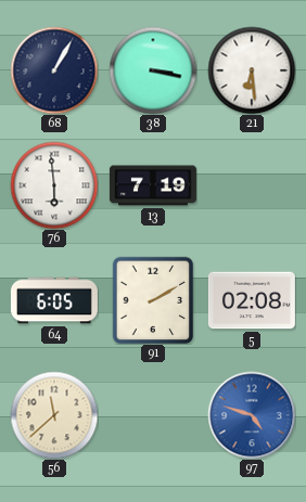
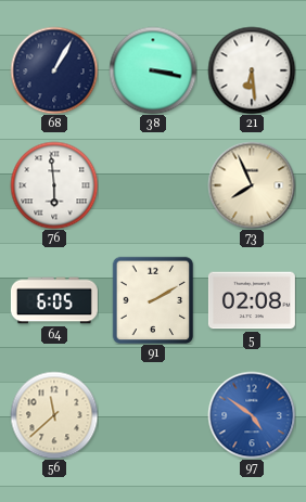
13: 7:19 -> none (153, 185)
73: none -> 7:56 (252, 185)
97: 4:48 -> 4:51 (252, 415)
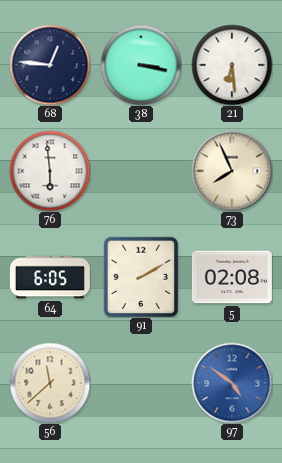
68: 1:05 -> 12:46 (50, 65)
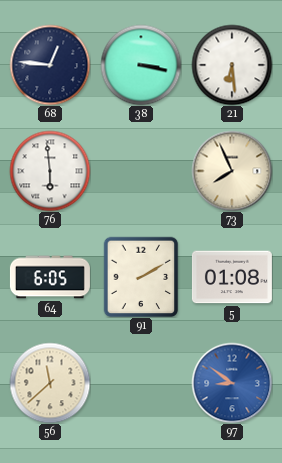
5: 02:08 -> 01:08 (232, 277)
97: 4:51 -> 8:51 (232, 383)
